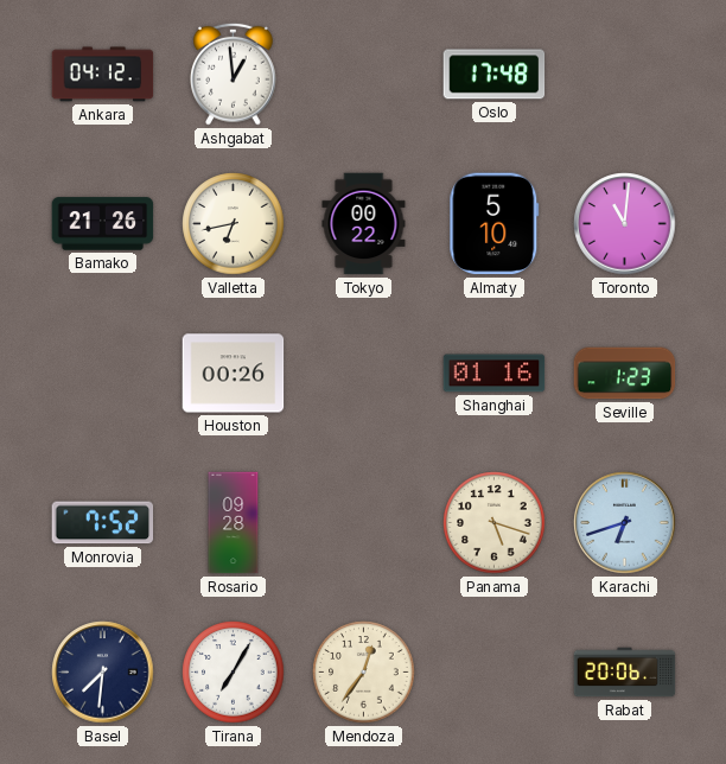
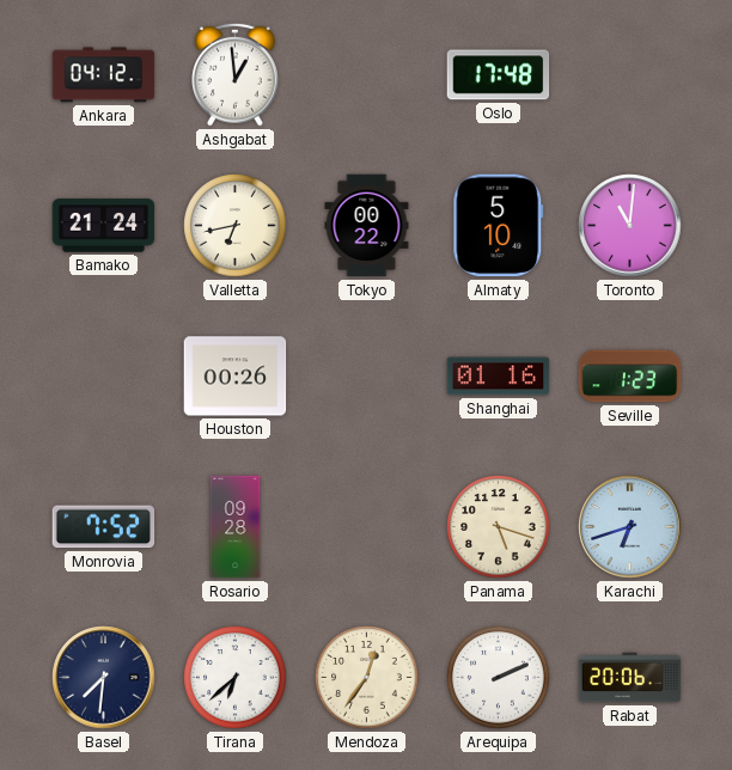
Bamako: 21:26 -> 21:24 (104, 226)
Tirana: 7:05 -> 6:38 (236, 678)
Arequipa: none -> 2:11 (499, 678)
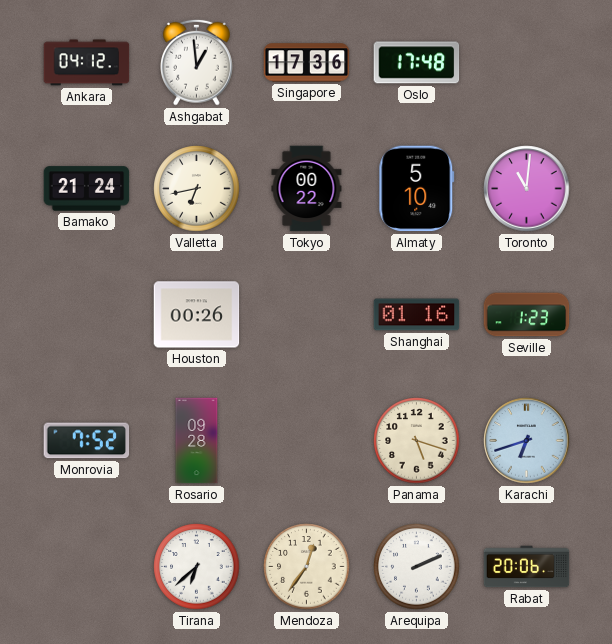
Singapore: none -> 17:36 (307, 63)
Basel: 7:31 -> none (104, 678)
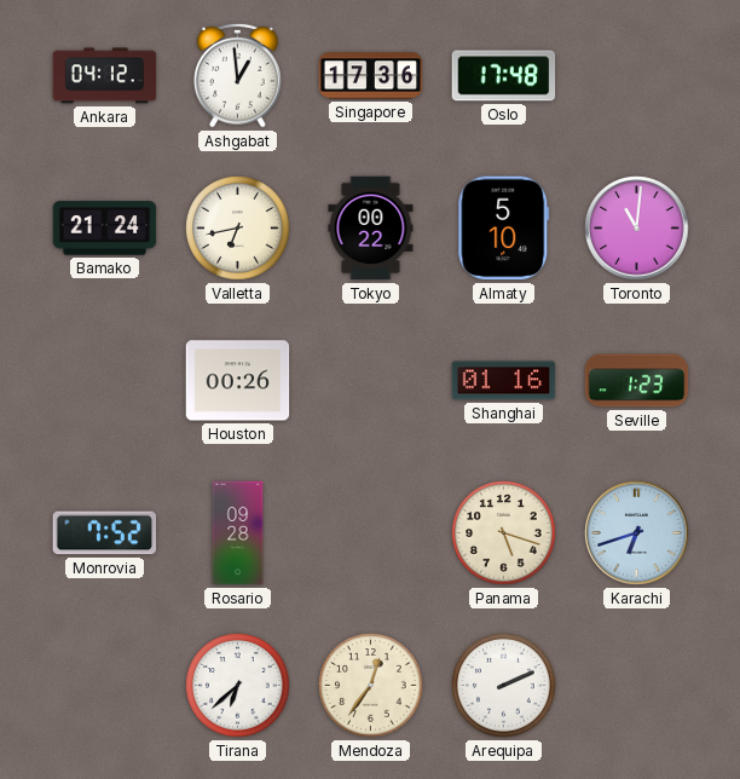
Rabat: 20:06 -> none (527, 567)
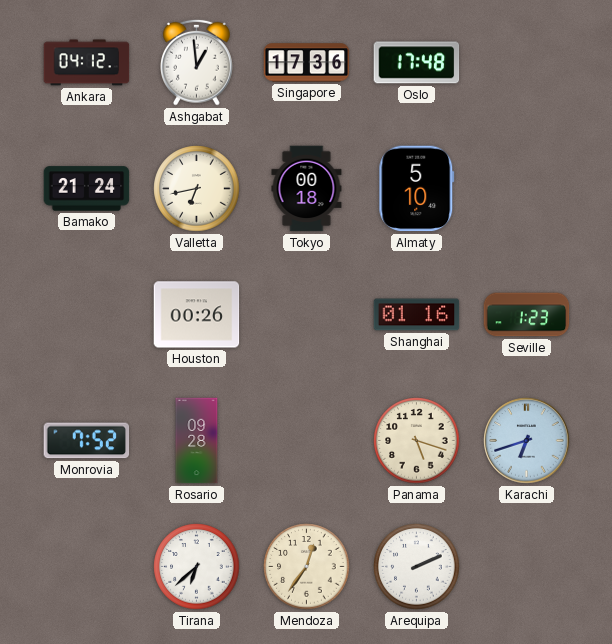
Tokyo: 00:22 -> 00:18 (307, 189)
Toronto: 11:01 -> none (637, 229)
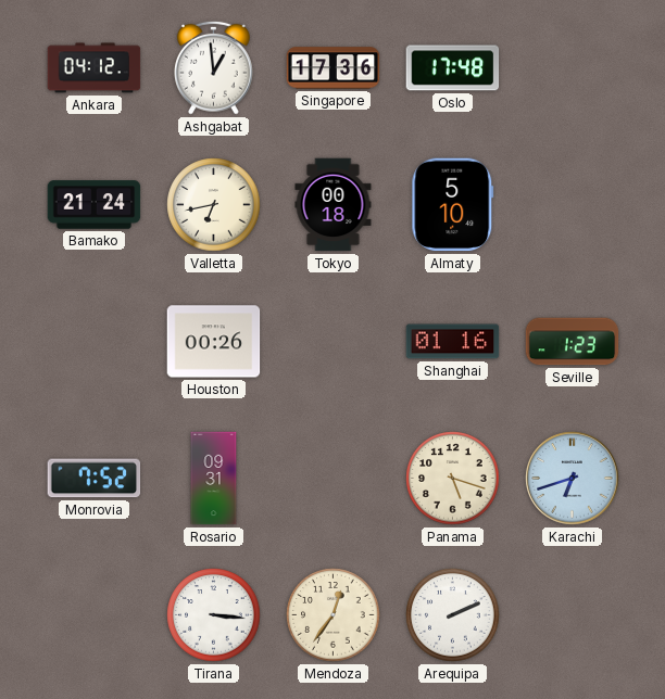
Rosario: 09:28 -> 09:31 (214, 479)
Tirana: 6:38 -> 3:16 (214, 615)
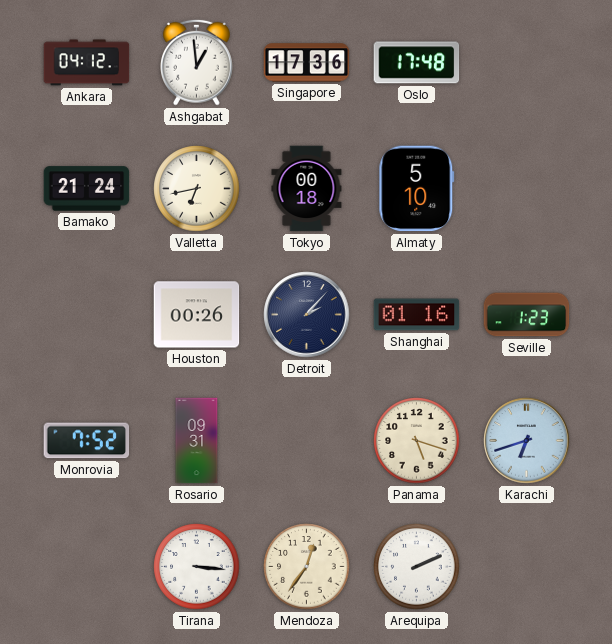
Detroit: none -> 2:07 (307, 315)
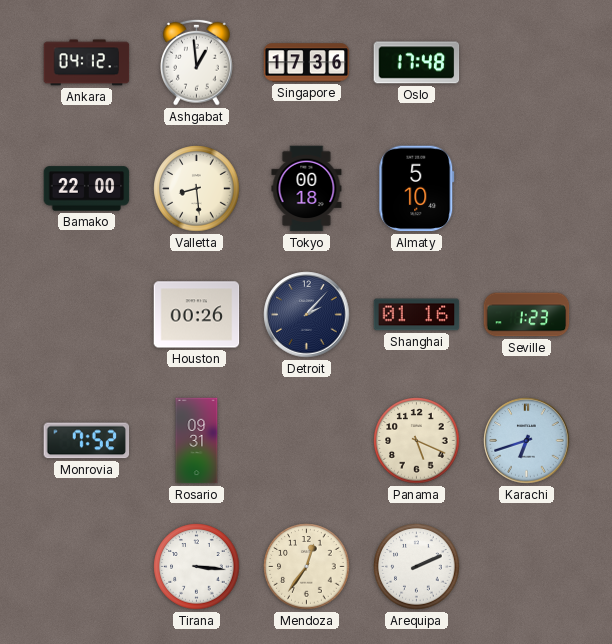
Bamako: 21:24 -> 22:00 (87, 189)
Valletta: 6:43 -> 8:29 (197, 189)
Panama: 5:18 -> 5:19 (417, 441)
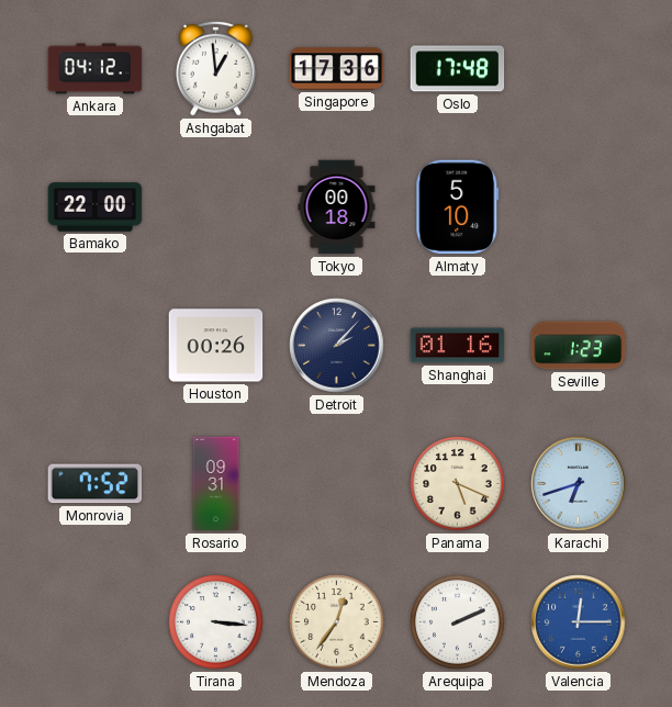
Valletta: 8:29 -> none (197, 189)
Valencia: none -> 12:15 (579, 622)
